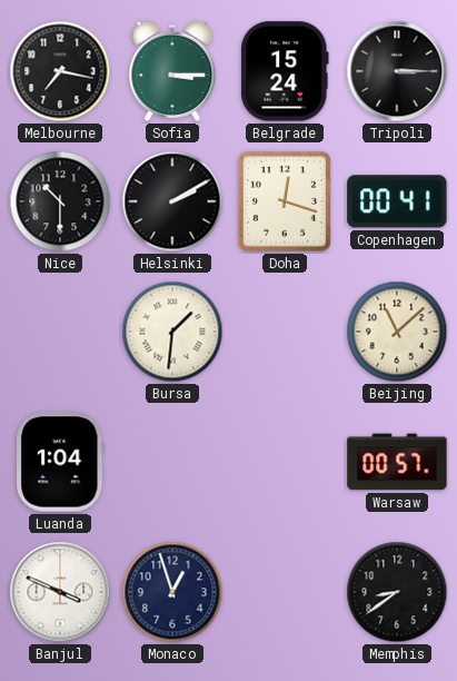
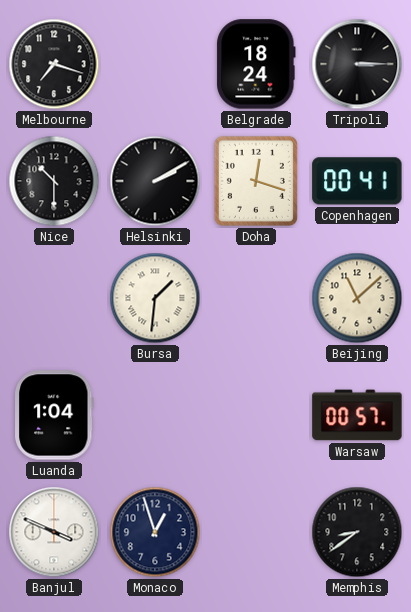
Melbourne: 7:17 -> 7:18 (54, 64)
Sofia: 3:15 -> none (172, 71)
Belgrade: 15:24 -> 18:24 (256, 64)
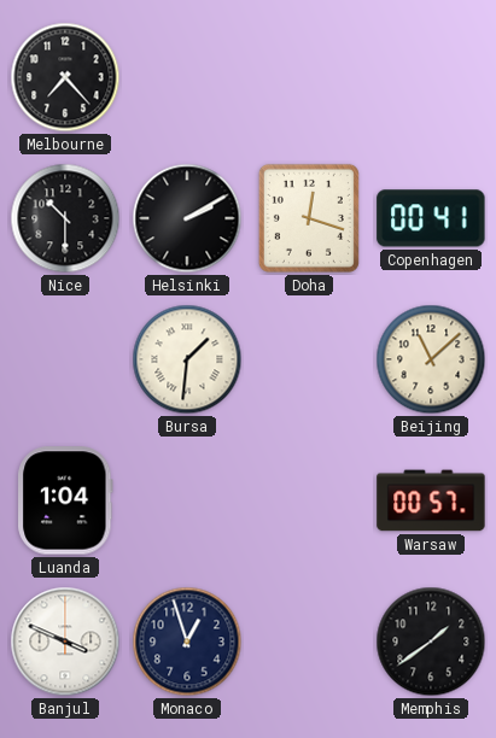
Melbourne: 7:18 -> 7:23 (65, 77)
Belgrade: 18:24 -> none (256, 64)
Tripoli: 3:15 -> none (357, 64)
Memphis: 8:39 -> 1:39 (431, 642)
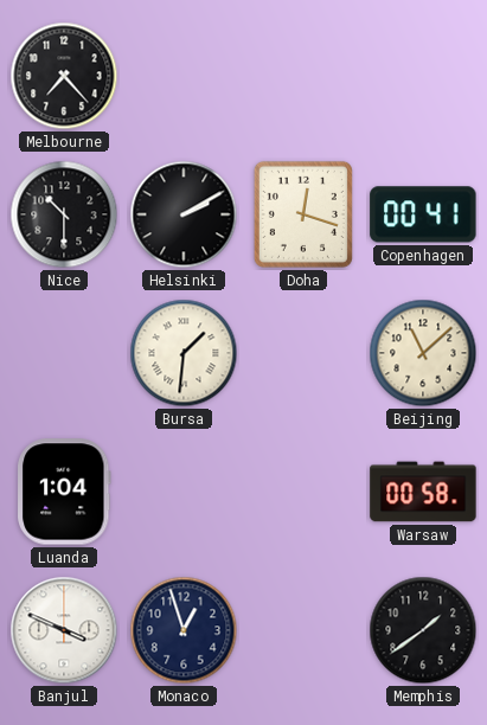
Warsaw: 00:57 -> 00:58 (423, 492)
